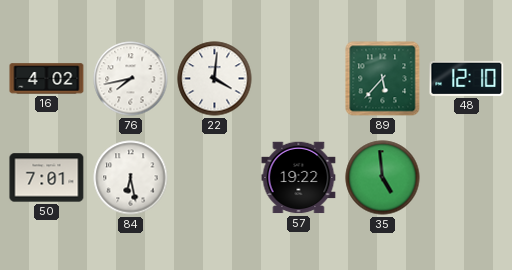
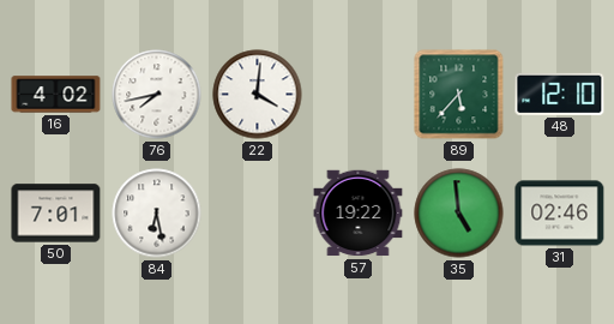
31: none -> 02:46 (560, 214)
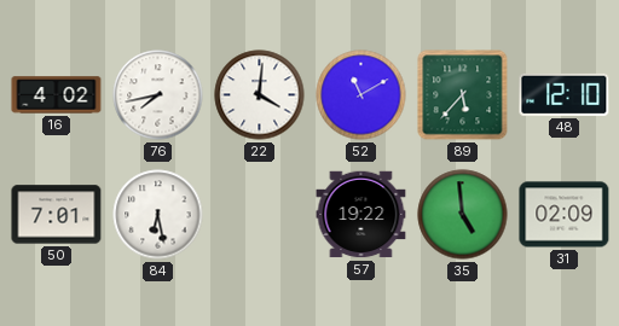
52: none -> 11:10 (361, 95)
31: 02:46 -> 02:09 (565, 215)
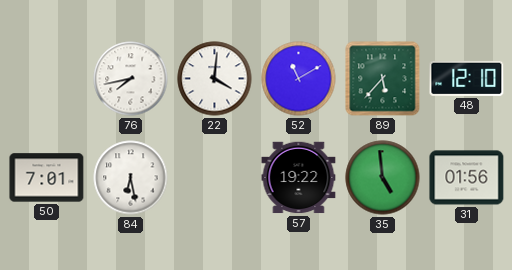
16: 4:02 -> none (57, 95)
31: 02:09 -> 01:56 (467, 178)
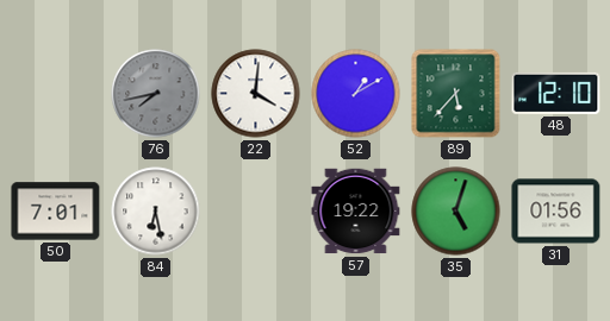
76 dial: white -> grey (156, 94)
52: 11:10 -> 1:10 (356, 94)
35: 4:59 -> 5:03 (456, 212)
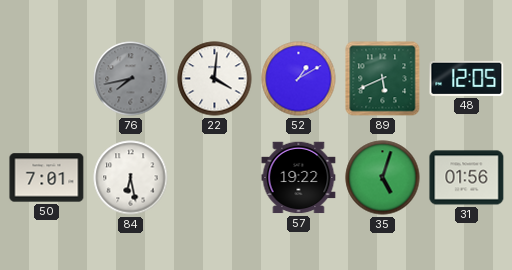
89: 5:37 -> 5:41 (383, 79)
48: 12:10 -> 12:05 (467, 78)
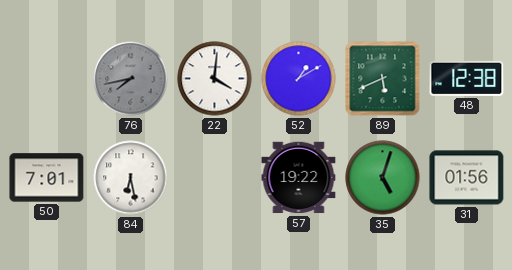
48: 12:05 -> 12:38 (467, 78)
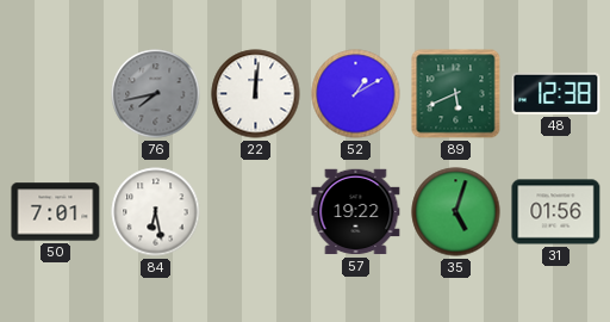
22: 4:01 -> 12:01 (256, 94)
